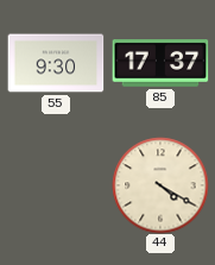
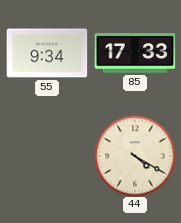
55: 9:30 -> 9:34 (47, 53)
85: 17:37 -> 17:33 (135, 54)
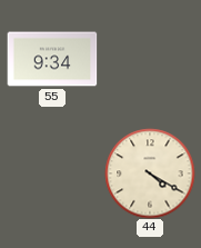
85: 17:33 -> none (135, 54)
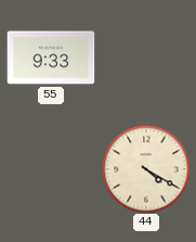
55: 9:34 -> 9:33 (51, 58)
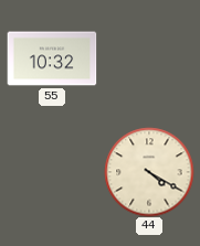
55: 9:33 -> 10:32 (52, 58)
